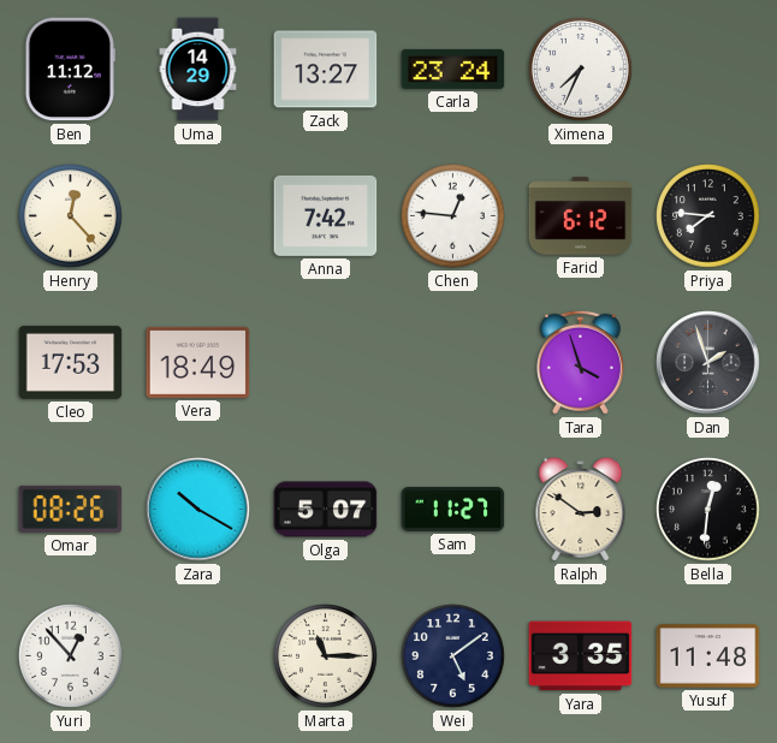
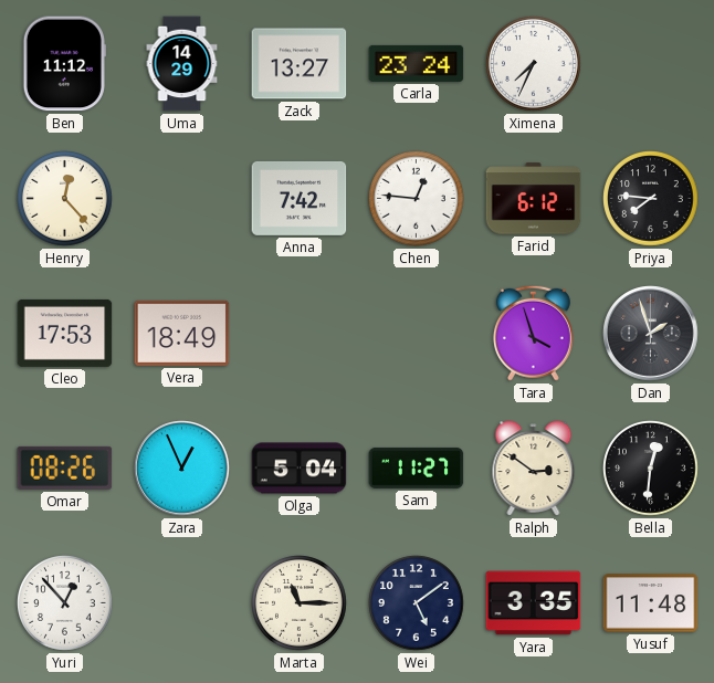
Zara: 10:20 -> 12:56 (182, 469)
Olga: 5:07 -> 5:04 (300, 469)
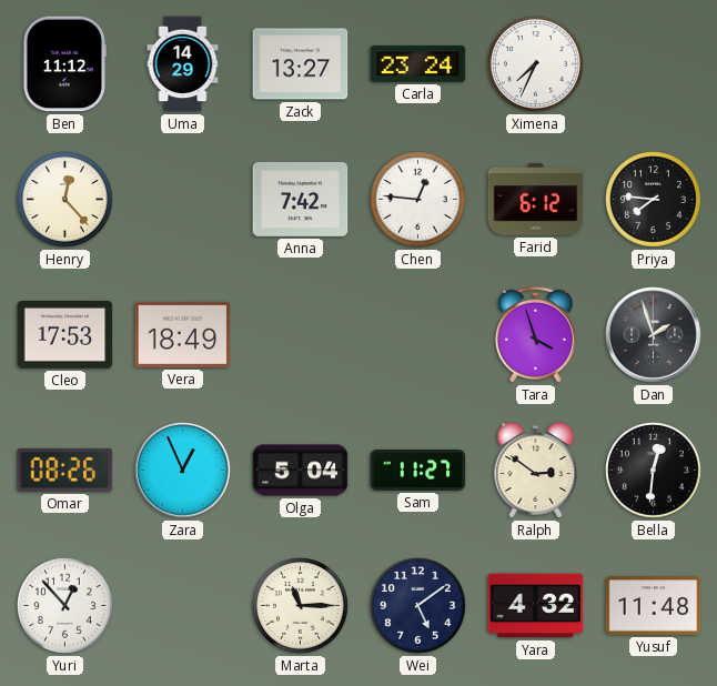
Yara: 3:35 -> 4:32 (536, 606)
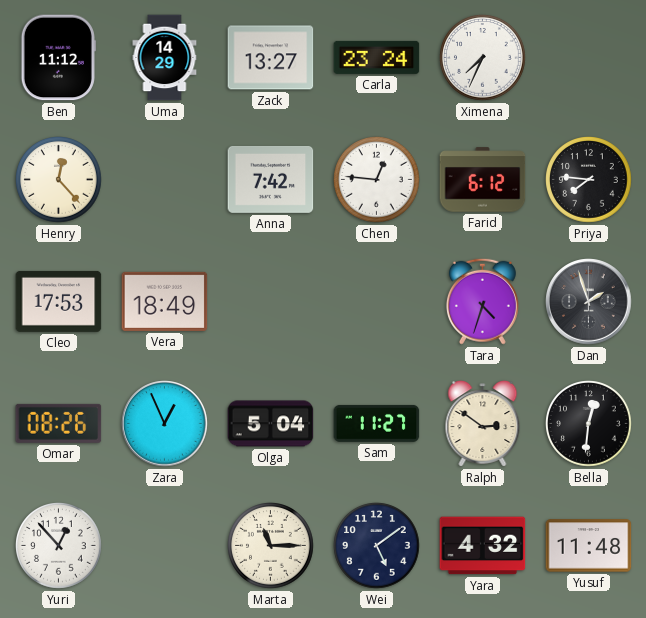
Tara: 3:57 -> 4:33 (482, 301)
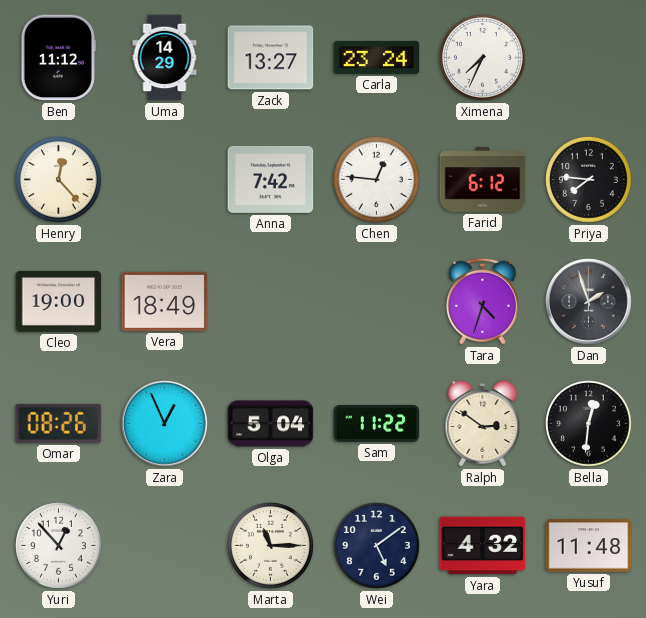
Cleo: 17:53 -> 19:00 (59, 301)
Sam: 11:27 -> 11:22 (377, 423)
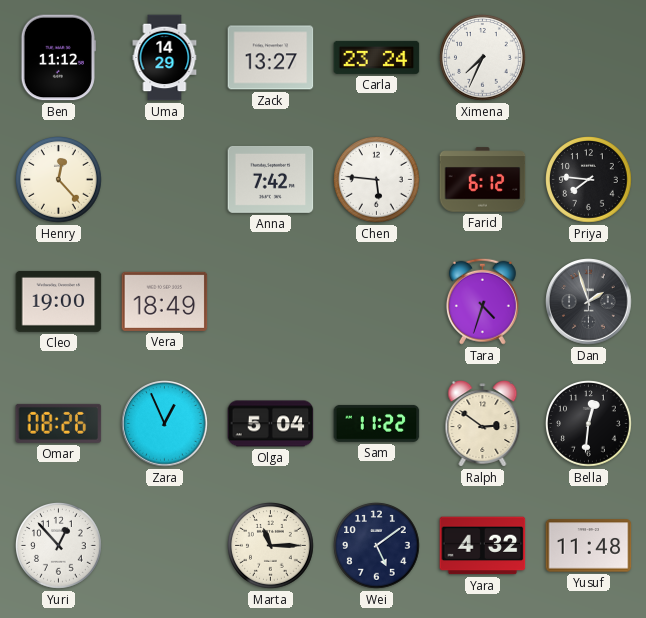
Chen: 12:46 -> 5:46 (377, 180)
